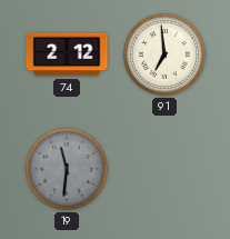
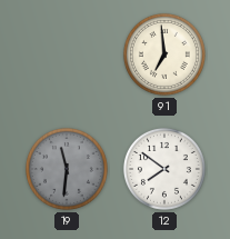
74: 2:12 -> none (67, 54)
12: none -> 7:51 (164, 169)
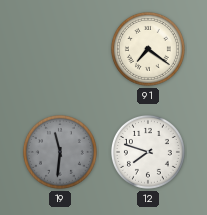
91: 6:59 -> 7:21 (148, 49)
12: 7:51 -> 7:48 (148, 152)
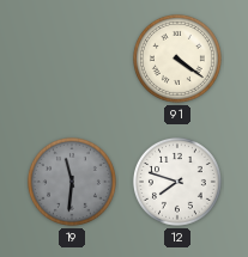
91: 7:21 -> 4:21 (177, 59)
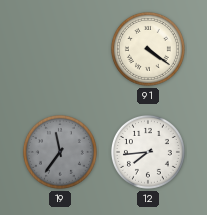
19: 11:31 -> 11:36 (60, 152)
12: 7:48 -> 7:44 (148, 152)
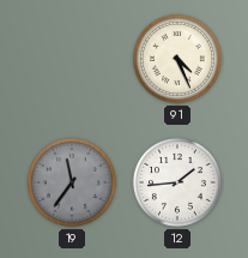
91: 4:21 -> 4:26 (177, 59)
12: 7:44 -> 1:44 (177, 182)
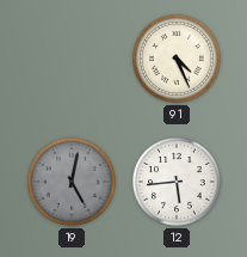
19: 11:36 -> 5:02 (72, 182)
12: 1:44 -> 5:44 (177, 182)
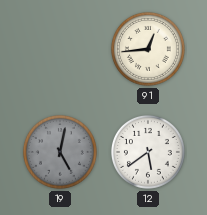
91: 4:26 -> 12:44 (148, 49)
12: 5:44 -> 5:39 (148, 152)
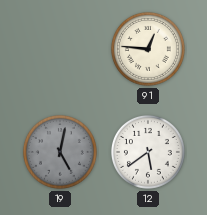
91: 12:44 -> 12:46 (148, 49)
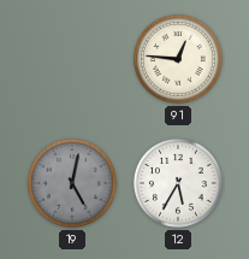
12: 5:39 -> 5:35 (178, 183)
